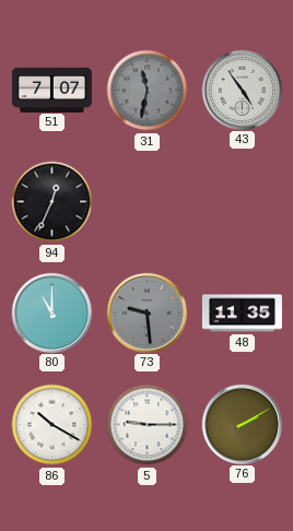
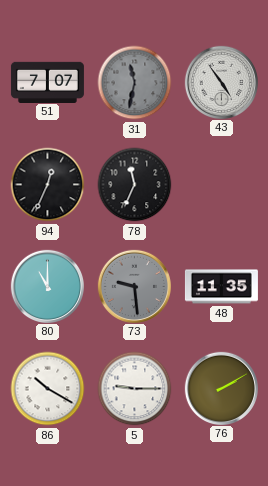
78: none -> 11:34 (135, 185)
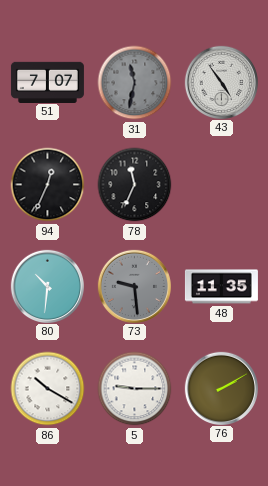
80: 11:00 -> 10:31 (47, 286)
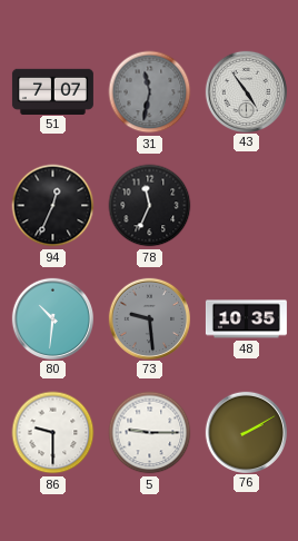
48: 11:35 -> 10:35 (246, 319)
86: 10:20 -> 9:30 (53, 433)
